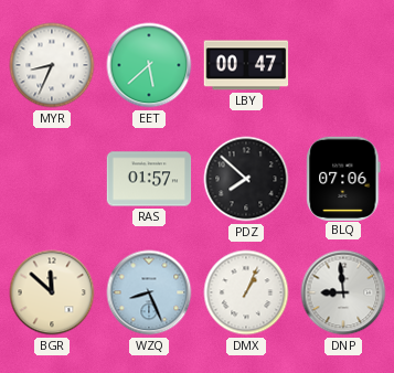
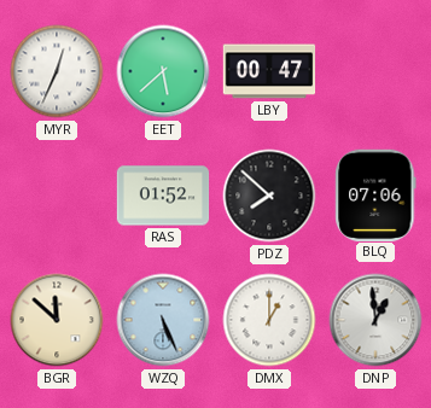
MYR: 8:34 -> 12:34 (57, 71)
RAS: 01:57 -> 01:52 (163, 196)
WZQ: 8:26 -> 5:26 (163, 320)
DMX: 1:04 -> 1:00 (269, 320)
DNP: 8:59 -> 12:59 (375, 320)
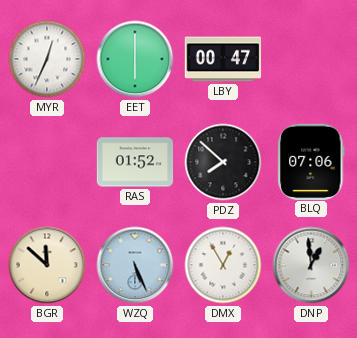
EET: 5:38 -> 6:00 (135, 59)
DMX: 1:00 -> 12:55 (223, 265)
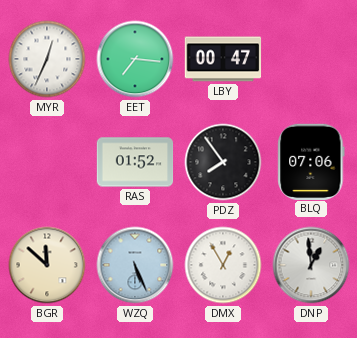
EET: 6:00 -> 7:16 (135, 59)
PDZ: 7:52 -> 7:54 (223, 162)
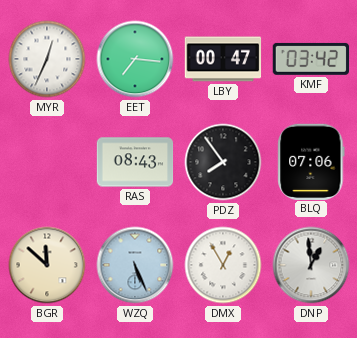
KMF: none -> 03:42 (310, 59)
RAS: 01:52 -> 08:43 (135, 162)
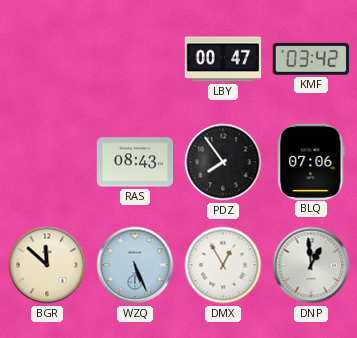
MYR: 12:34 -> none (47, 59)
EET: 7:16 -> none (135, 59)
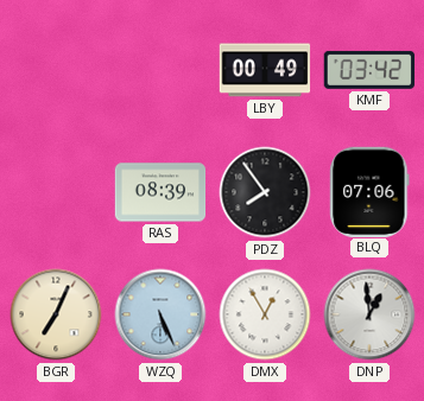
LBY: 00:47 -> 00:49 (265, 70)
RAS: 08:43 -> 08:39 (160, 192)
BGR: 11:52 -> 7:04 (56, 314)
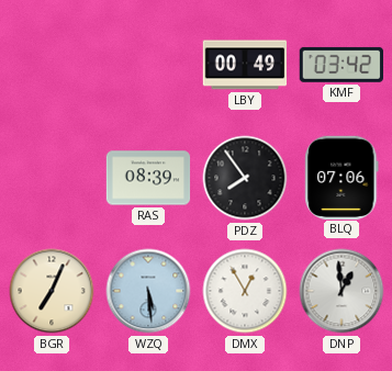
WZQ: 5:26 -> 5:29 (148, 291)
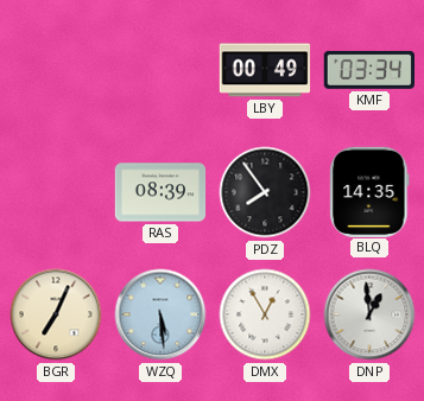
KMF: 03:42 -> 03:34 (368, 70)
BLQ: 07:06 -> 14:35 (369, 191)
